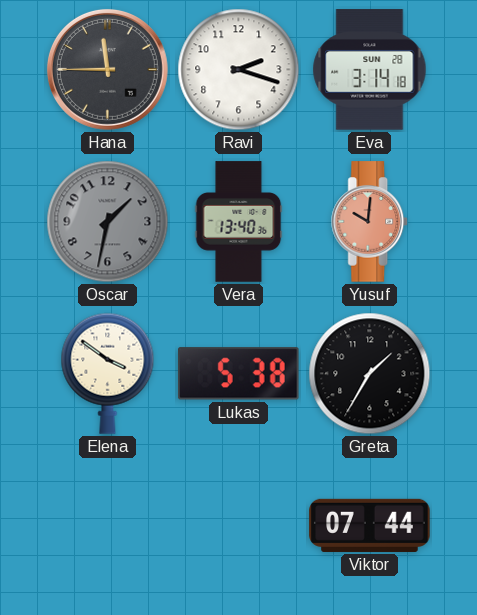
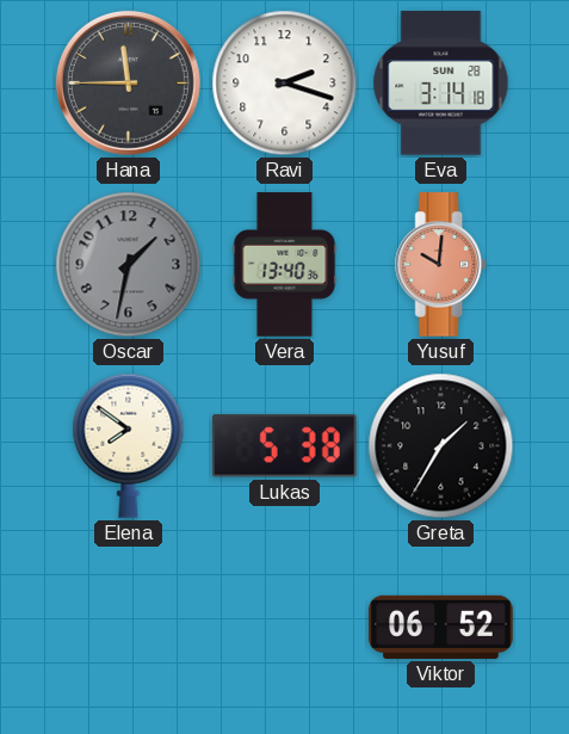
Elena: 3:51 -> 7:51 (129, 445)
Viktor: 07:44 -> 06:52 (441, 627)
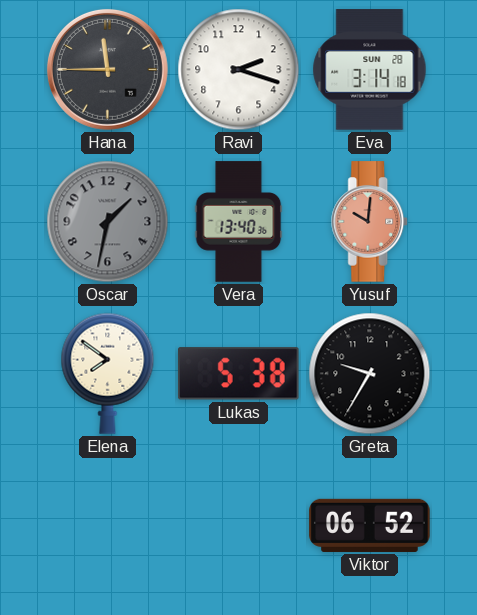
Greta: 1:35 -> 9:35 (370, 374)
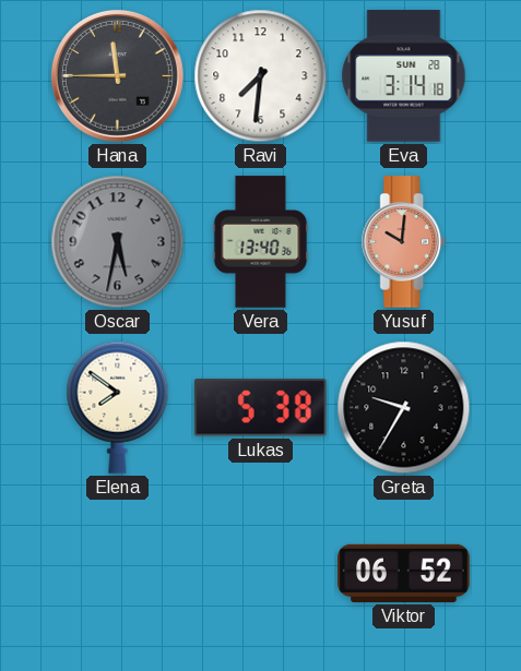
Ravi: 2:18 -> 7:31 (261, 76)
Oscar: 1:32 -> 5:32 (118, 242)
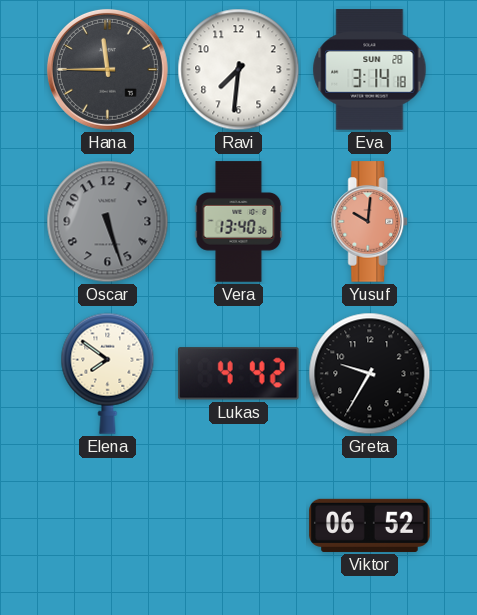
Oscar: 5:32 -> 5:27 (108, 222)
Lukas: 5:38 -> 4:42 (238, 374)
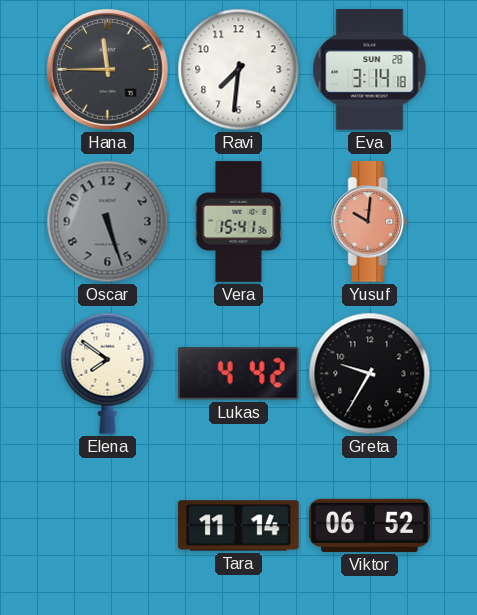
Vera: 13:40 -> 15:41 (239, 222)
Tara: none -> 11:14 (239, 526)
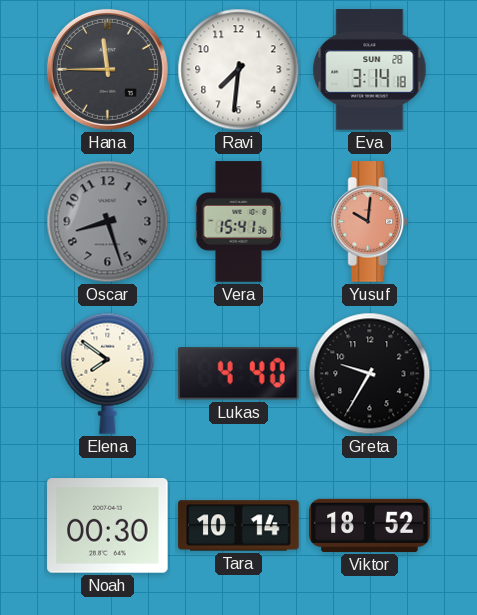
Oscar: 5:27 -> 8:27 (108, 222)
Lukas: 4:42 -> 4:40 (238, 374)
Noah: none -> 00:30 (108, 526)
Tara: 11:14 -> 10:14 (239, 526)
Viktor: 06:52 -> 18:52 (370, 525)
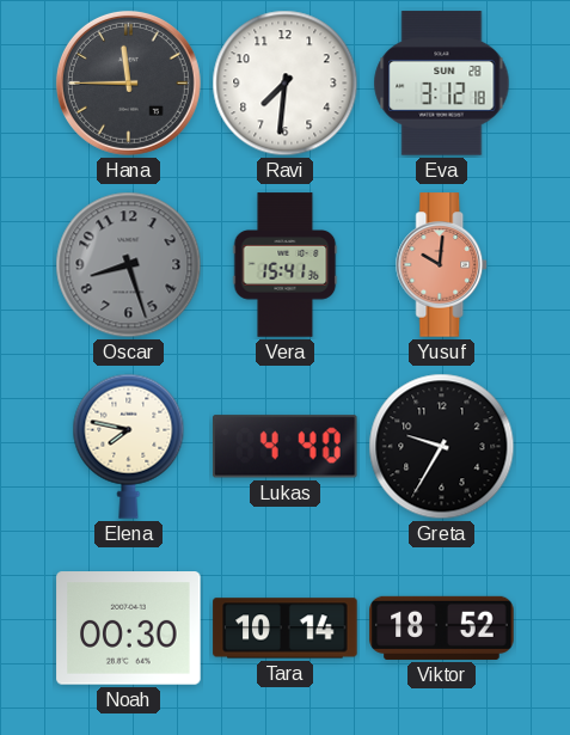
Eva: 3:14 -> 3:12 (442, 84)
Elena: 7:51 -> 7:47 (129, 446)
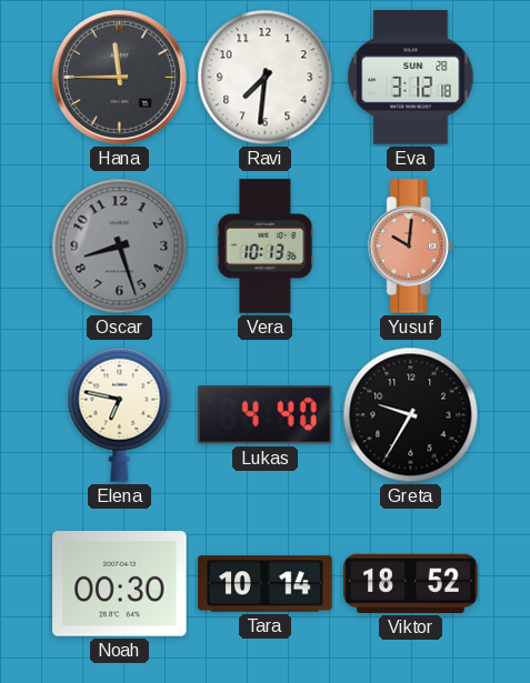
Vera: 15:41 -> 10:13 (266, 247)
Elena: 7:47 -> 6:47 (120, 414)
